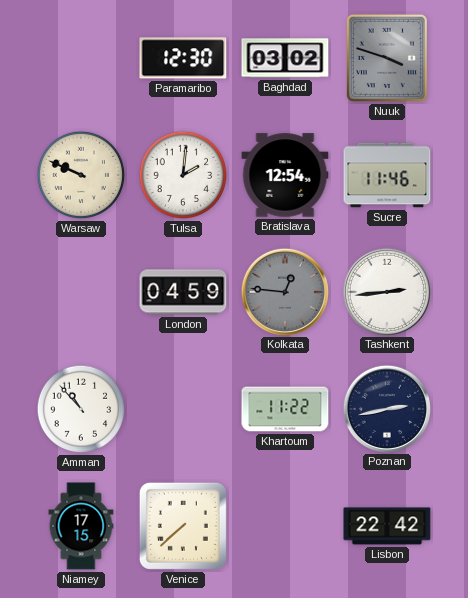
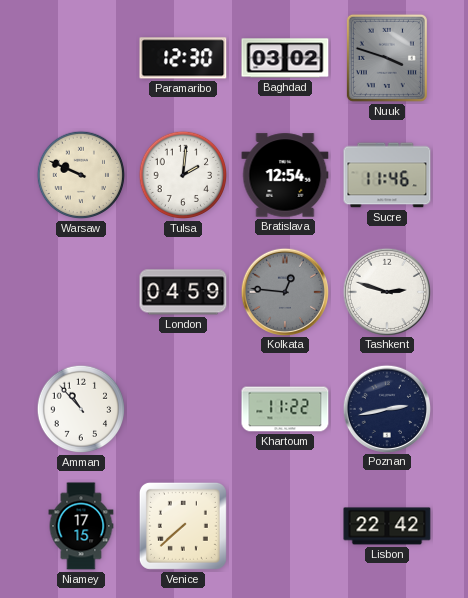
Tashkent: 2:44 -> 2:48 (386, 291)
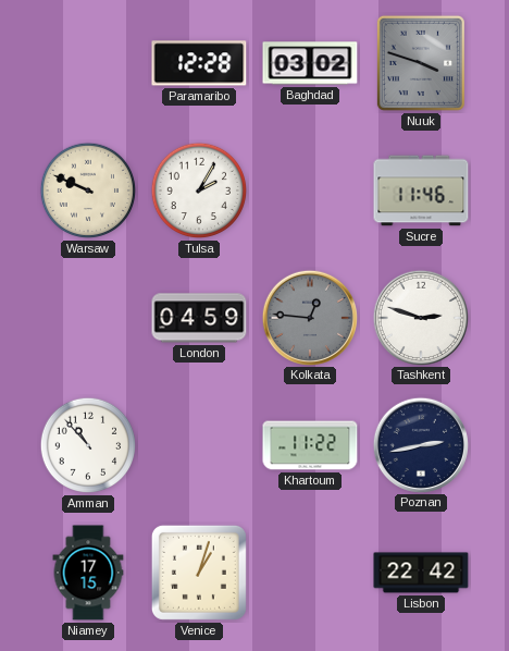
Paramaribo: 12:30 -> 12:28 (199, 63)
Tulsa: 2:01 -> 2:05 (199, 191)
Bratislava: 12:54 -> none (285, 175)
Venice: 7:38 -> 1:03 (199, 573)
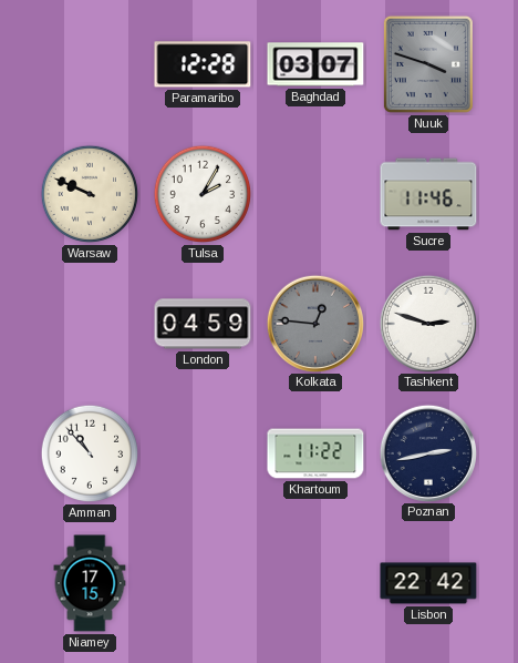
Baghdad: 03:02 -> 03:07 (315, 64)
Venice: 1:03 -> none (199, 573)
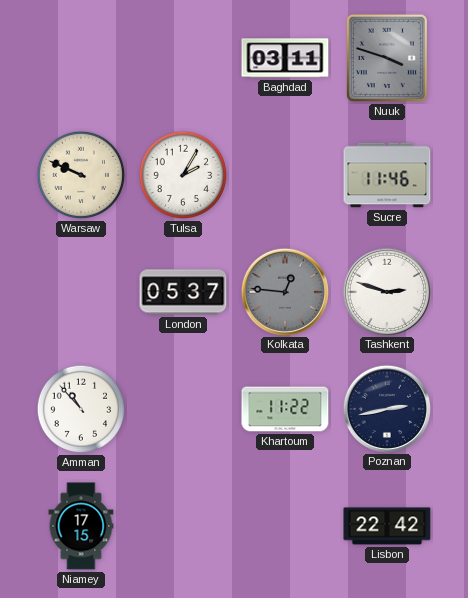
Paramaribo: 12:28 -> none (203, 64)
Baghdad: 03:07 -> 03:11 (285, 58)
London: 04:59 -> 05:37 (183, 292)
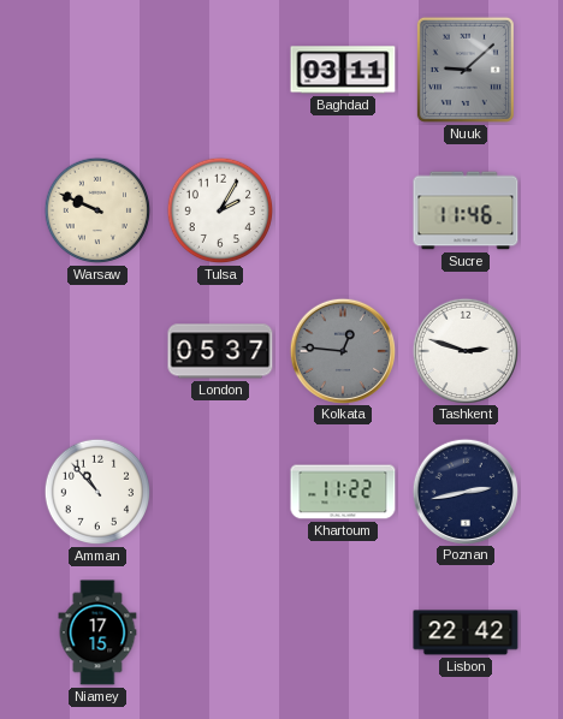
Nuuk: 3:48 -> 9:08 (466, 70)
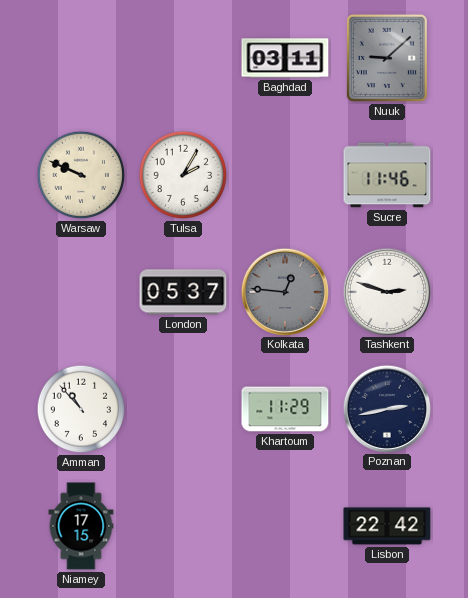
Khartoum: 11:22 -> 11:29 (285, 409)
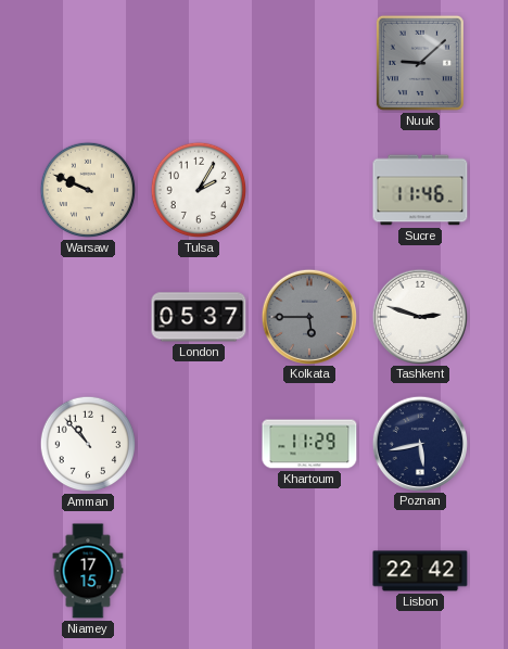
Baghdad: 03:11 -> none (285, 58)
Kolkata: 12:46 -> 5:45 (308, 316)
Poznan: 2:43 -> 5:43 (419, 443)
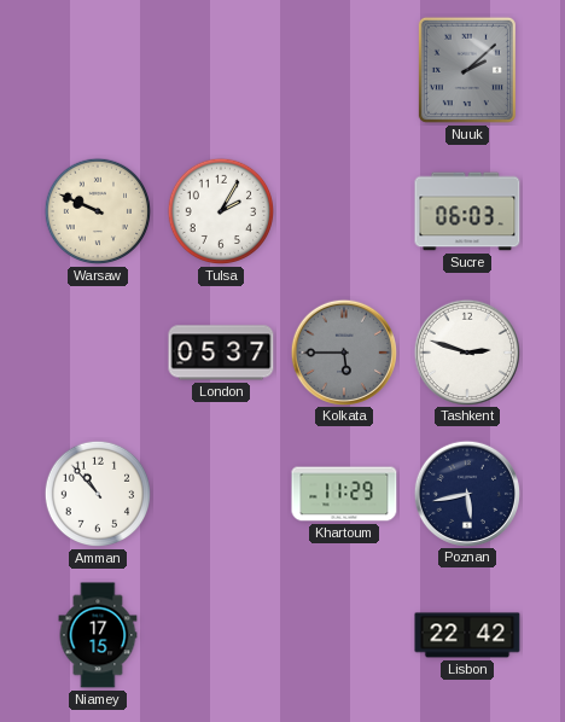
Nuuk: 9:08 -> 2:08 (467, 70)
Sucre: 11:46 -> 06:03 (467, 211)
